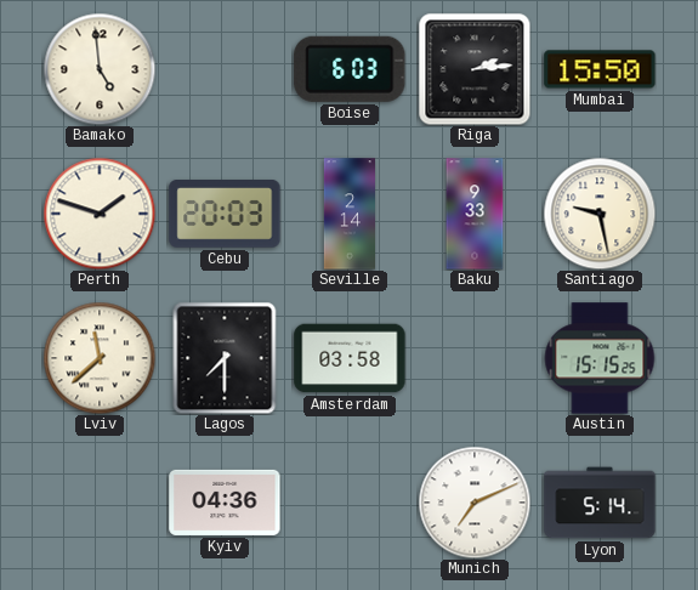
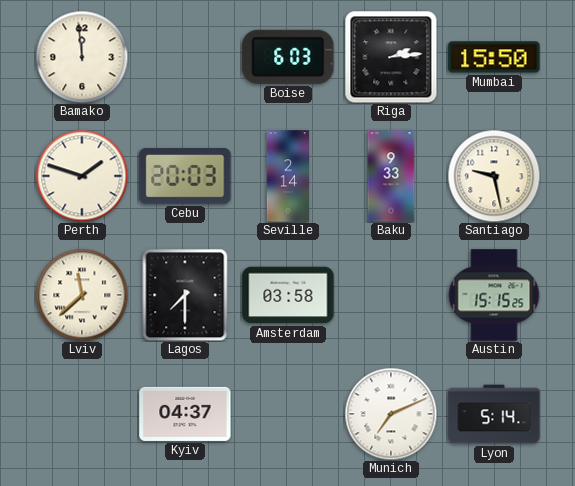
Bamako: 4:59 -> 11:59 (82, 57)
Kyiv: 04:36 -> 04:37 (185, 414)
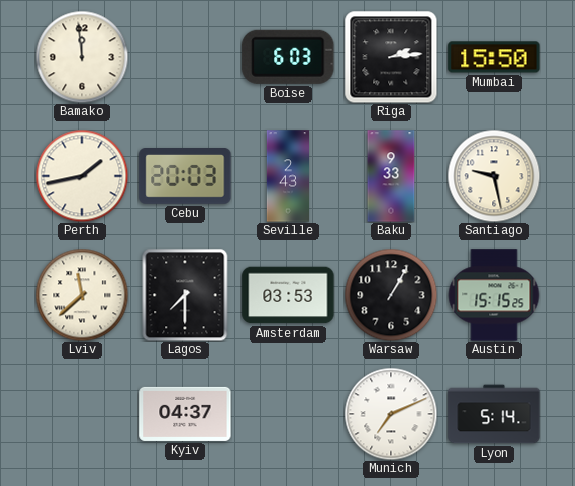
Perth: 1:48 -> 1:43 (82, 176)
Seville: 2:14 -> 2:43 (287, 176)
Amsterdam: 03:58 -> 03:53 (288, 295)
Warsaw: none -> 1:05 (391, 295)
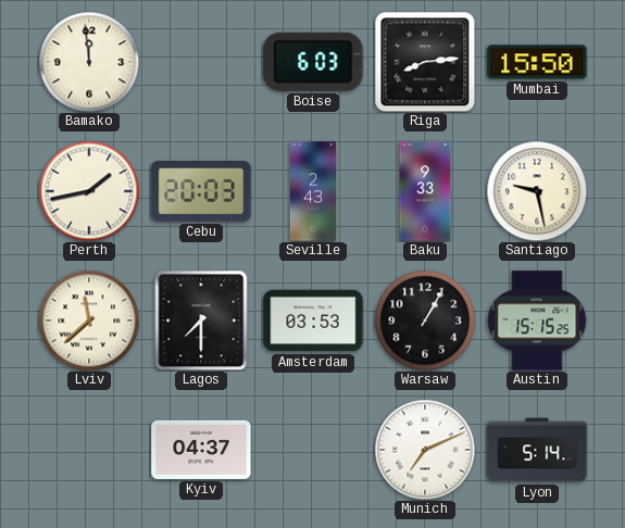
Riga: 2:14 -> 8:14 (425, 62)
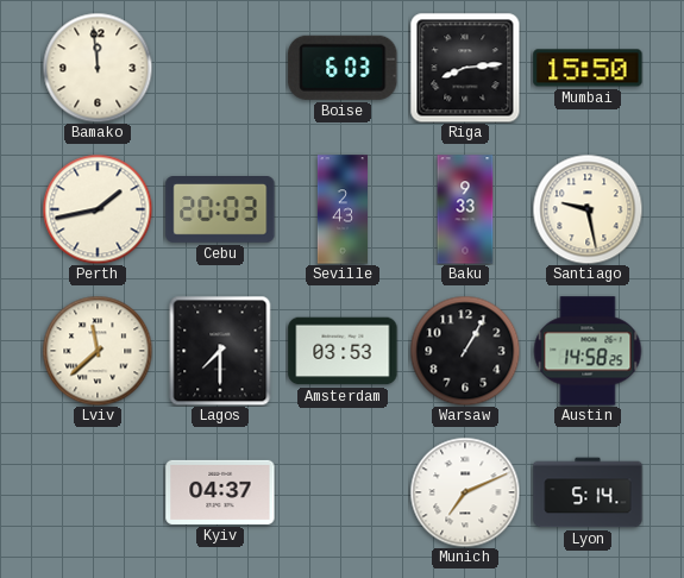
Austin: 15:15 -> 14:58 (588, 351)
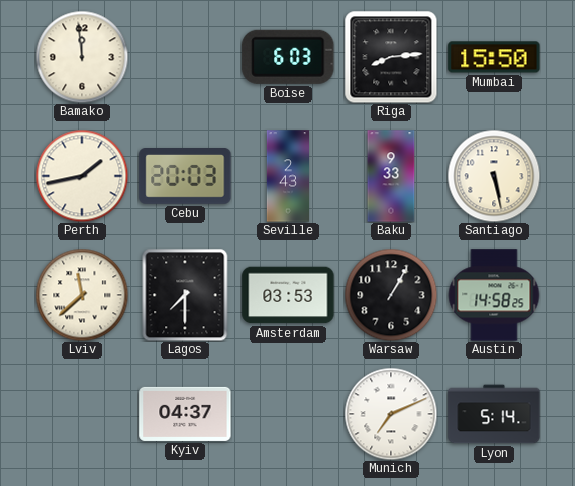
Santiago: 9:28 -> 5:28 (494, 176)
